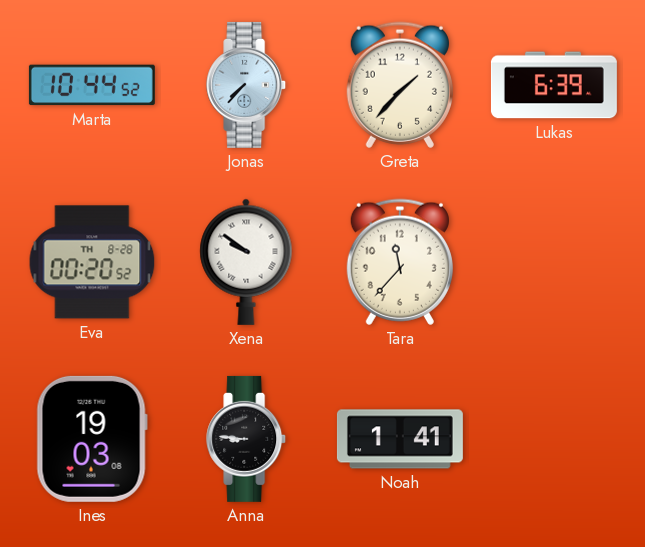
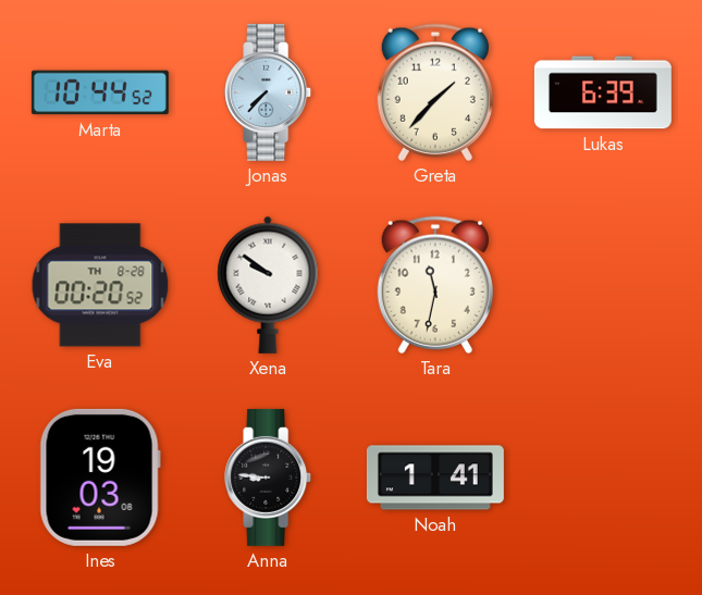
Tara: 11:37 -> 11:32 (435, 285)
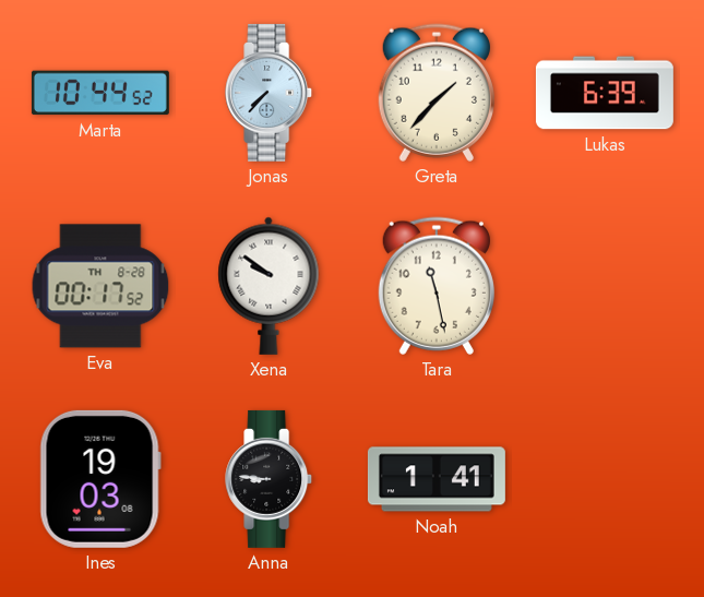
Eva: 00:20 -> 00:17 (100, 286)
Tara: 11:32 -> 11:28 (437, 286)
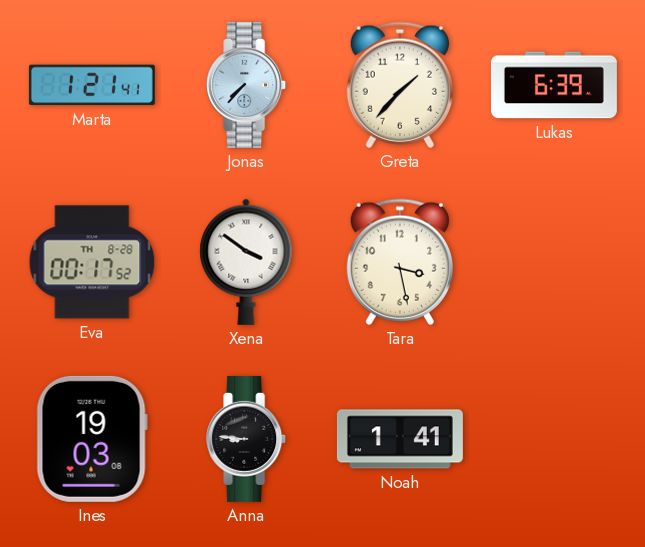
Marta: 10:44 -> 1:21 (92, 85)
Xena: 9:51 -> 3:51 (246, 262)
Tara: 11:28 -> 3:28 (400, 262)
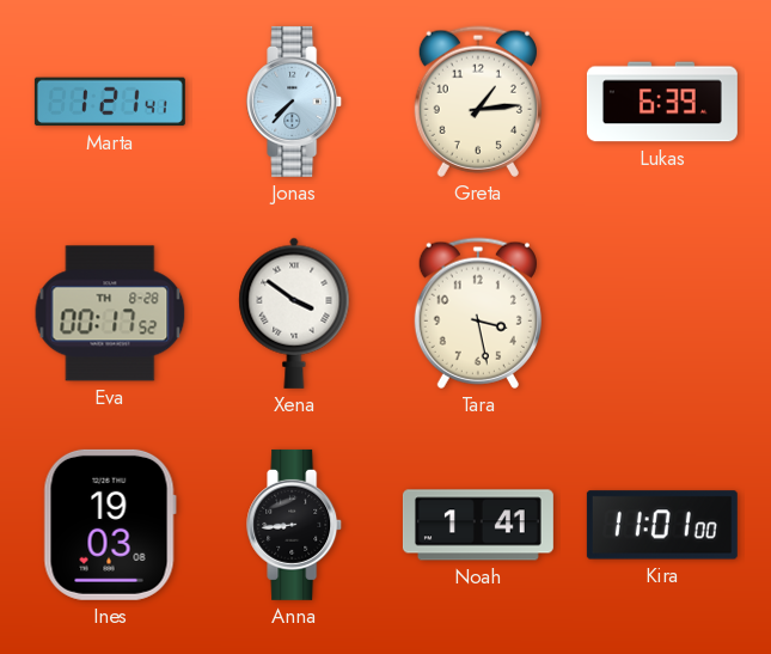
Greta: 1:37 -> 1:14 (478, 102)
Anna: 8:46 -> 8:44 (295, 525)
Kira: none -> 11:01 (662, 525)
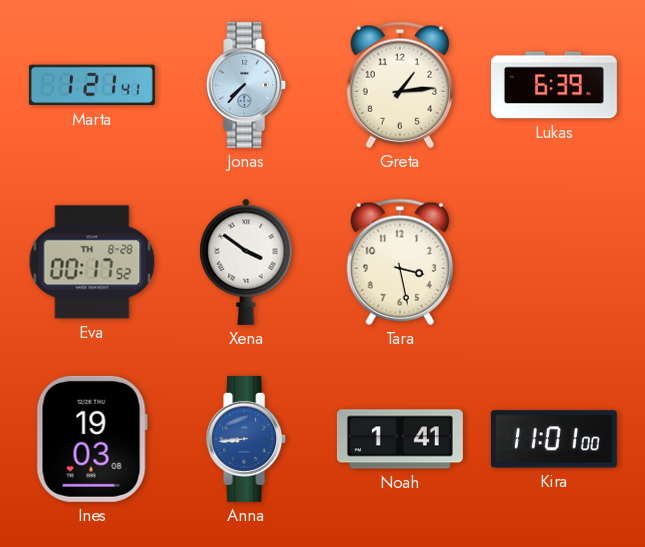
Anna dial: black -> blue (247, 439)
